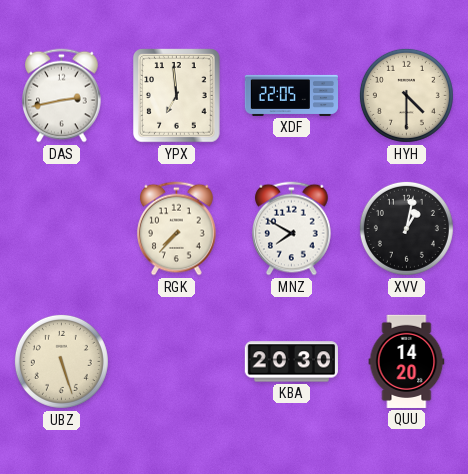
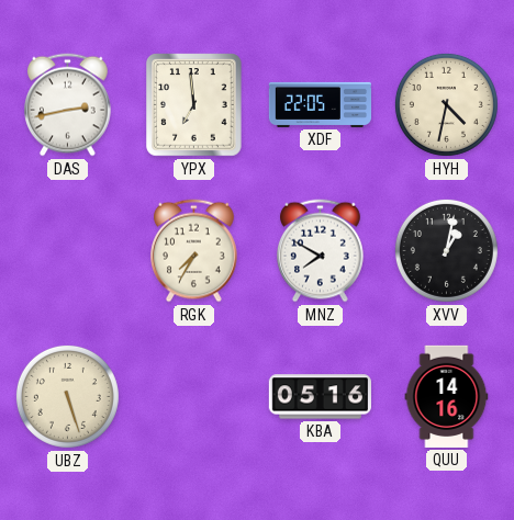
HYH: 4:30 -> 4:32 (446, 104)
RGK: 7:37 -> 7:35 (194, 251)
KBA: 20:30 -> 05:16 (320, 397)
QUU: 14:20 -> 14:16 (447, 396)
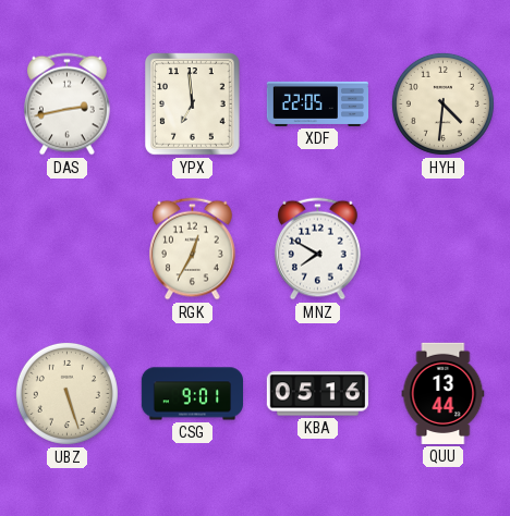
HYH: 4:32 -> 4:31 (442, 103)
RGK: 7:35 -> 12:35 (193, 249)
XVV: 1:02 -> none (446, 250)
CSG: none -> 9:01 (192, 394)
QUU: 14:16 -> 13:44 (444, 393)
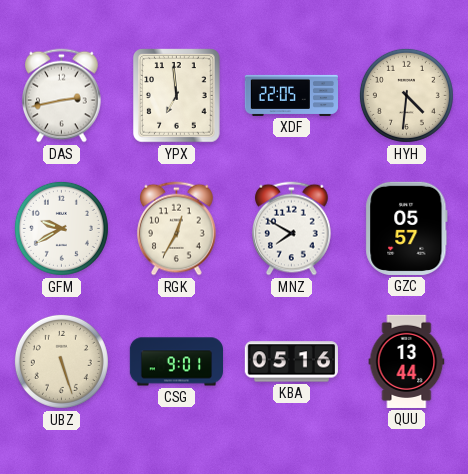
GFM: none -> 9:40 (61, 228)
GZC: none -> 05:57 (407, 228)
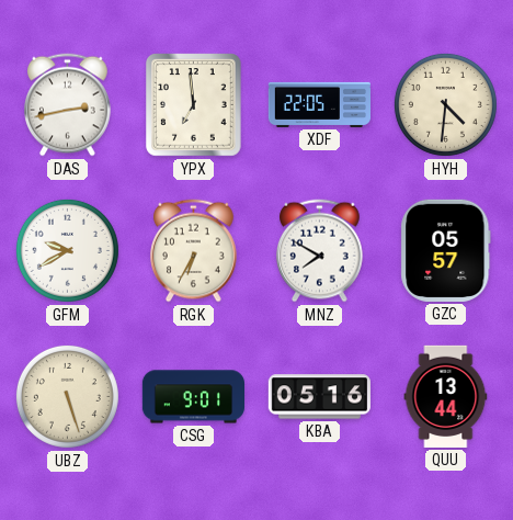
RGK: 12:35 -> 6:35 (194, 251)
